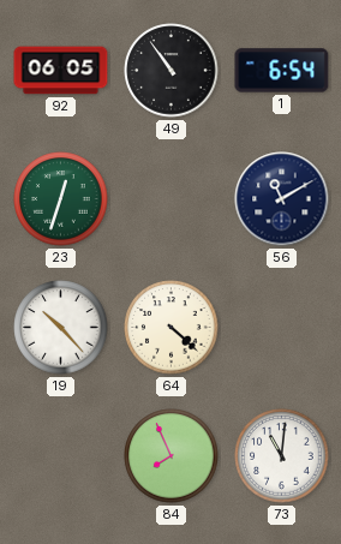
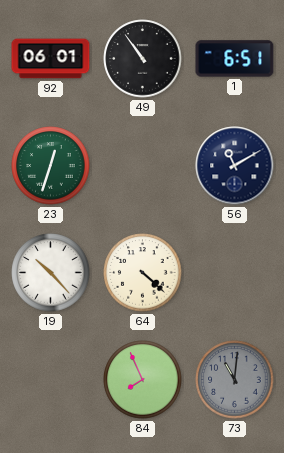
92: 06:05 -> 06:01 (51, 59)
1: 6:54 -> 6:51 (235, 59)
73 dial: white -> grey (235, 380)
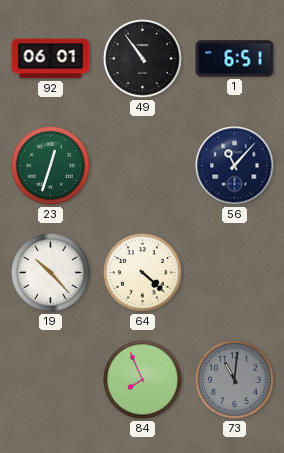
56: 11:10 -> 11:07 (235, 166)
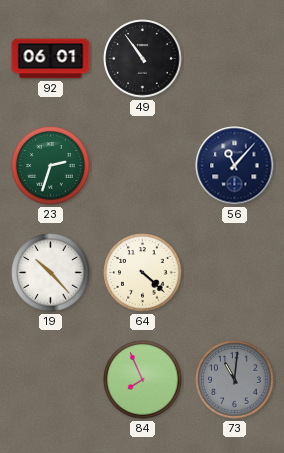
1: 6:51 -> none (235, 59)
23: 12:33 -> 2:33 (51, 166)
